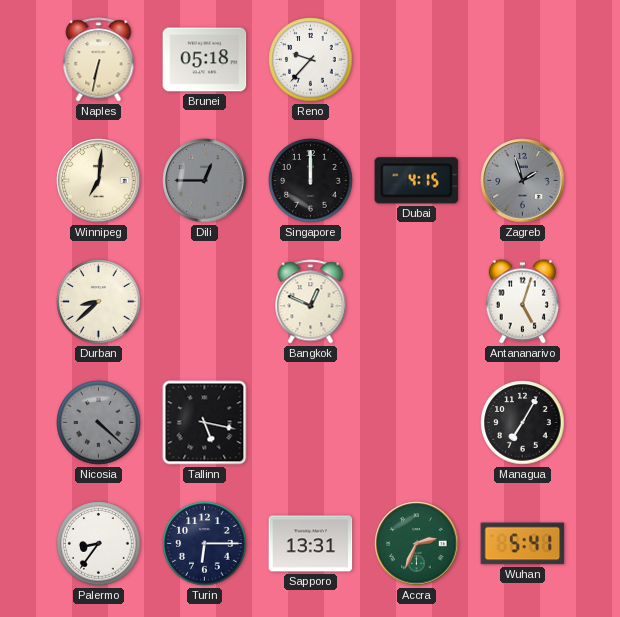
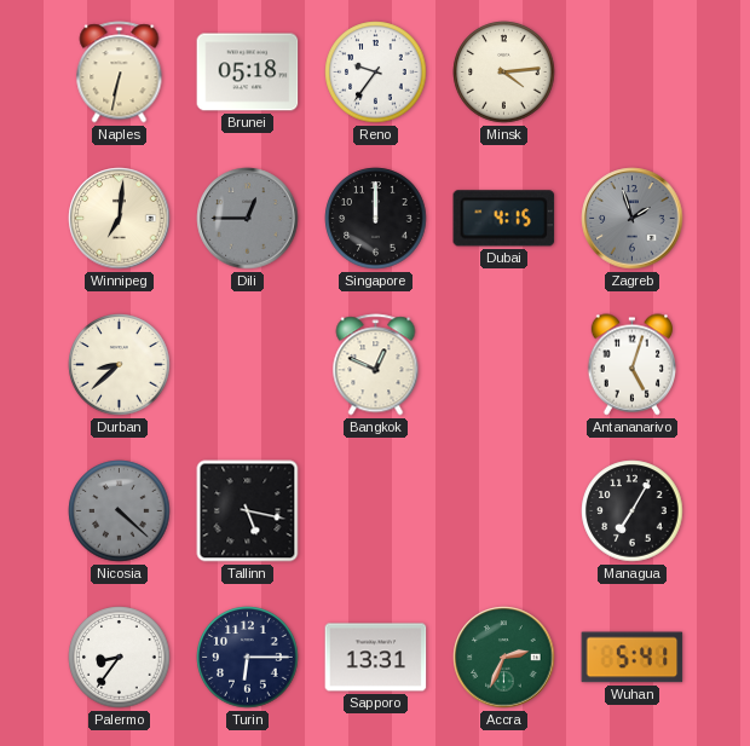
Reno: 9:37 -> 9:36 (376, 73)
Minsk: none -> 4:14 (504, 73)
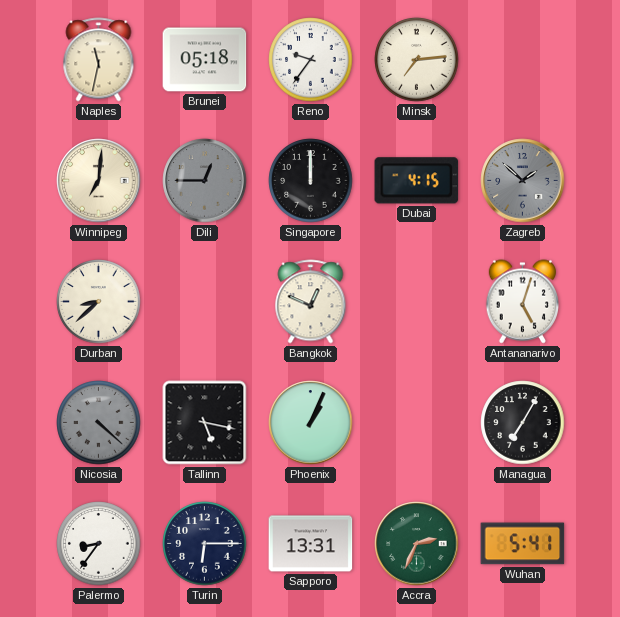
Naples: 6:32 -> 11:32 (99, 60)
Minsk: 4:14 -> 7:14 (417, 60)
Zagreb: 1:57 -> 1:52 (523, 181)
Phoenix: none -> 1:04 (311, 423)
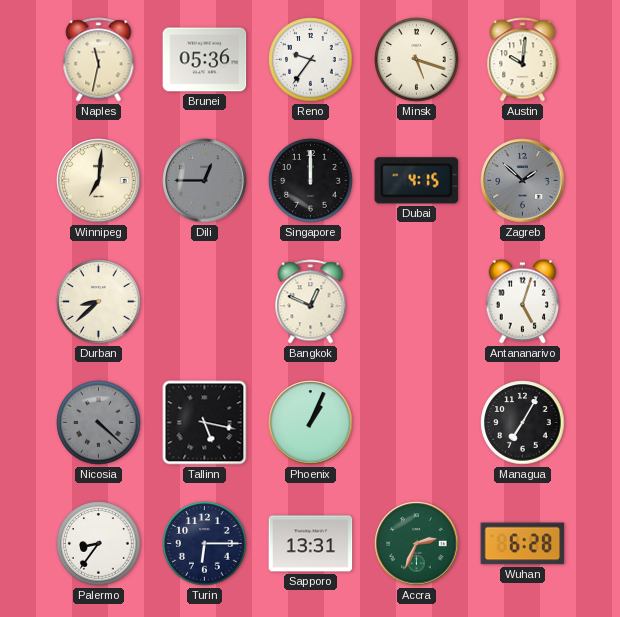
Brunei: 05:18 -> 05:36 (205, 60)
Minsk: 7:14 -> 5:18 (417, 60)
Austin: none -> 10:01 (523, 60)
Wuhan: 5:41 -> 6:28 (523, 544)
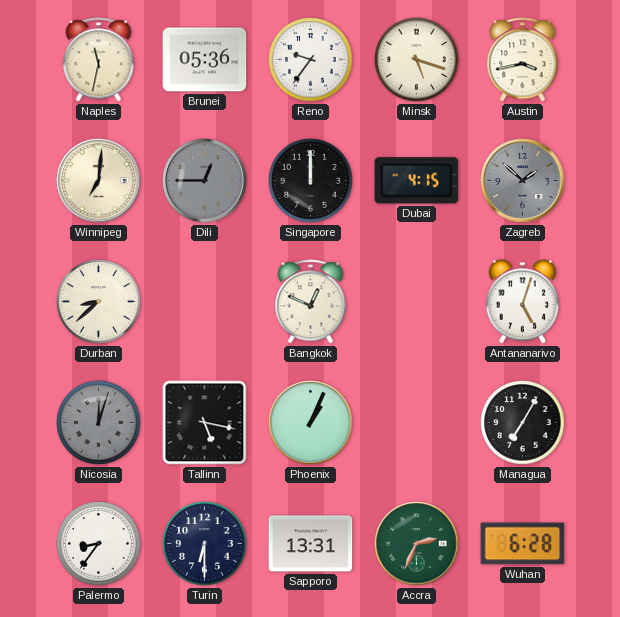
Austin: 10:01 -> 3:43 (523, 60)
Nicosia: 4:22 -> 12:03 (99, 423)
Turin: 6:15 -> 6:30 (205, 544)
